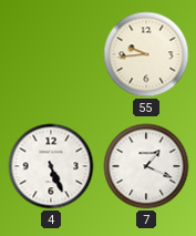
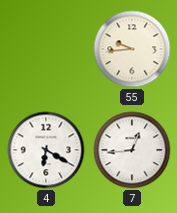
4: 5:26 -> 6:20 (46, 150)
7: 1:19 -> 12:44 (132, 150)
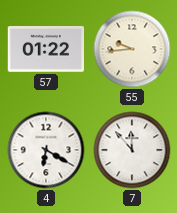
57: none -> 01:22 (45, 49)
7: 12:44 -> 11:53 (132, 150)
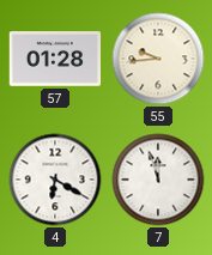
57: 01:22 -> 01:28 (54, 59)
7: 11:53 -> 11:57 (158, 180)
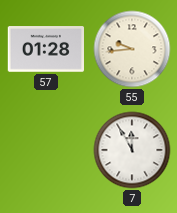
4: 6:20 -> none (55, 180)
7: 11:57 -> 11:55 (132, 150)
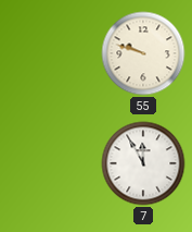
57: 01:28 -> none (45, 49)
55: 9:44 -> 9:48 (143, 53)
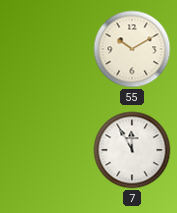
55: 9:48 -> 10:10 (132, 49)
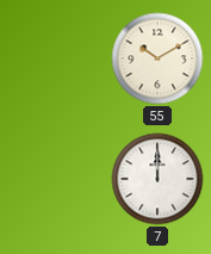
7: 11:55 -> 12:00 (157, 179)
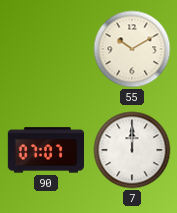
90: none -> 07:07 (46, 150)
